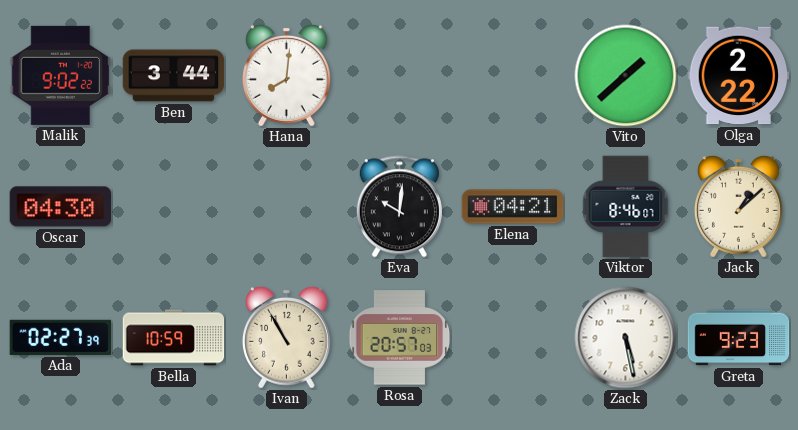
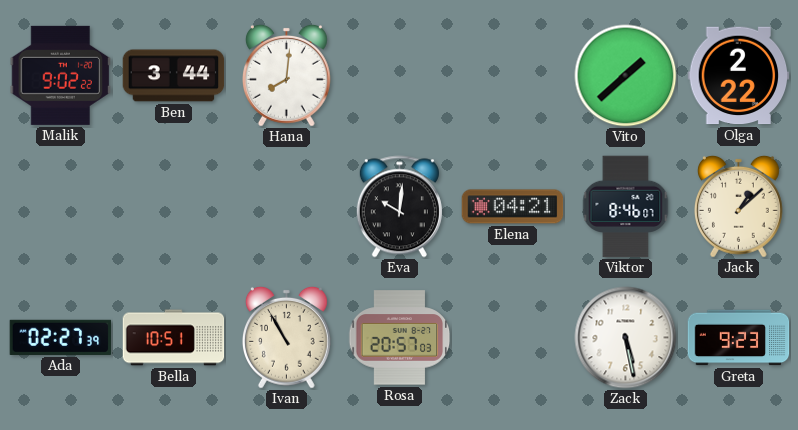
Oscar: 04:30 -> none (61, 207)
Bella: 10:59 -> 10:51 (174, 338)
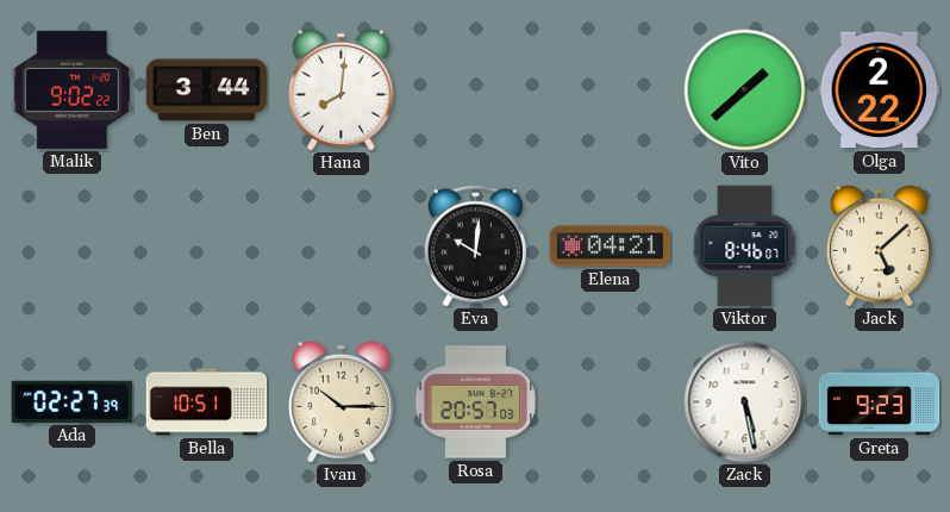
Jack: 1:08 -> 5:08 (879, 245)
Ivan: 10:55 -> 10:15 (340, 401)
